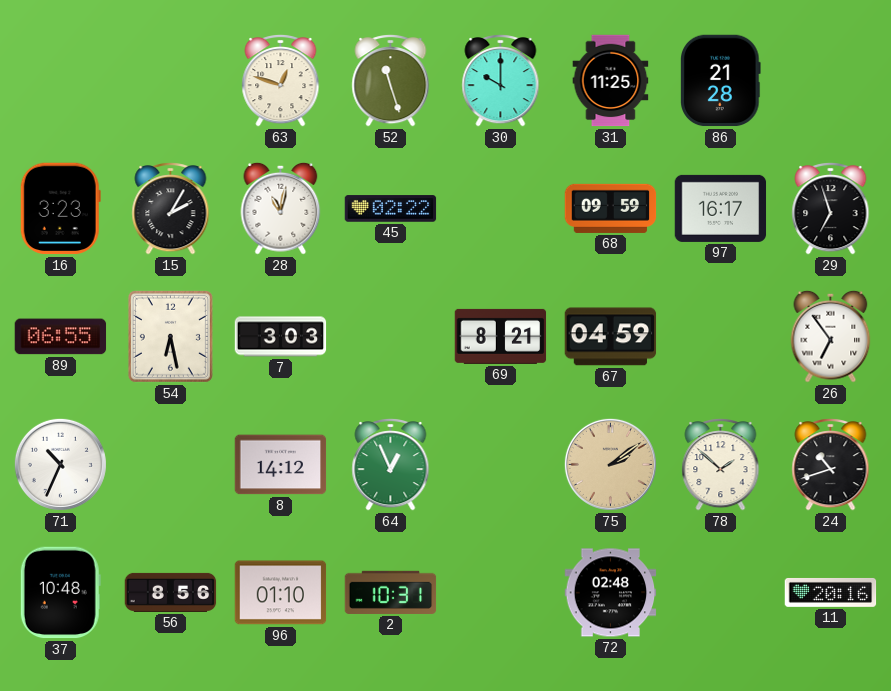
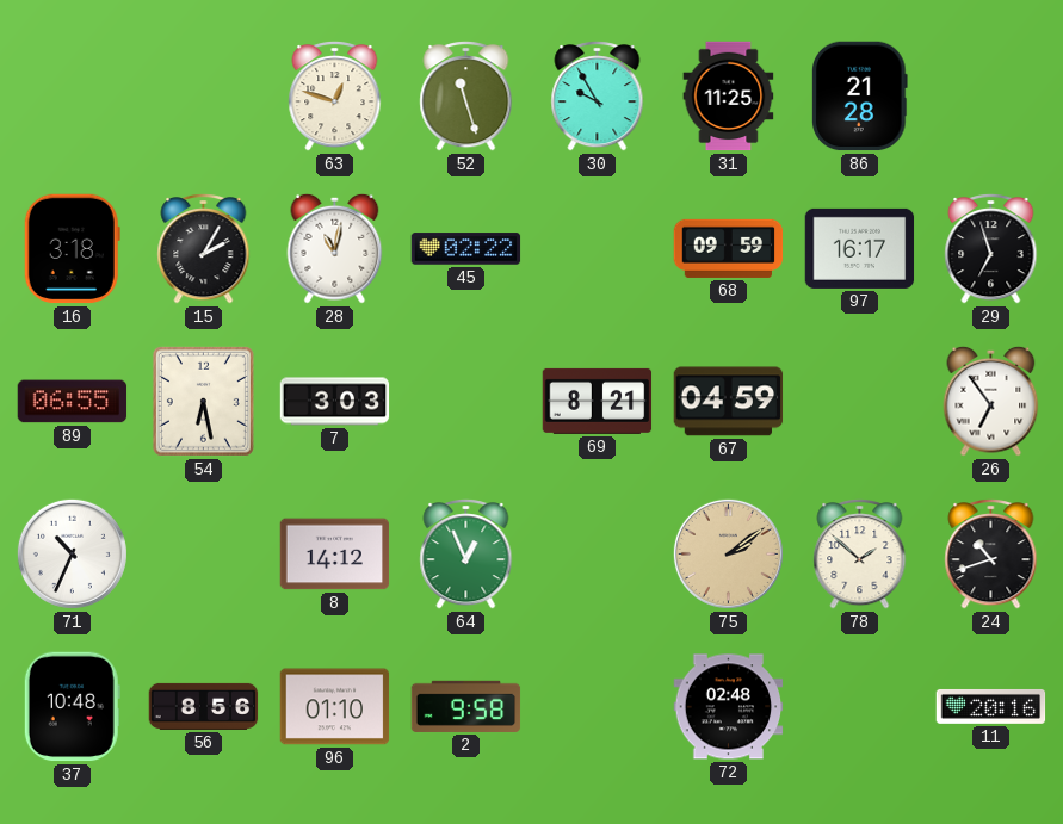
30: 10:00 -> 9:55 (598, 97)
16: 3:23 -> 3:18 (72, 249)
2: 10:31 -> 9:58 (466, 706)
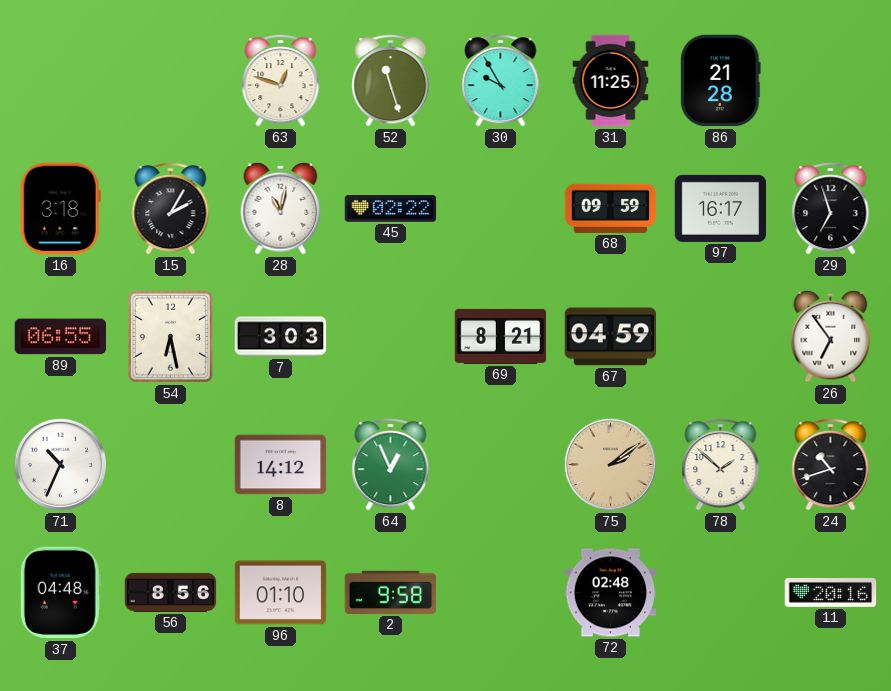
37: 10:48 -> 04:48 (60, 593)
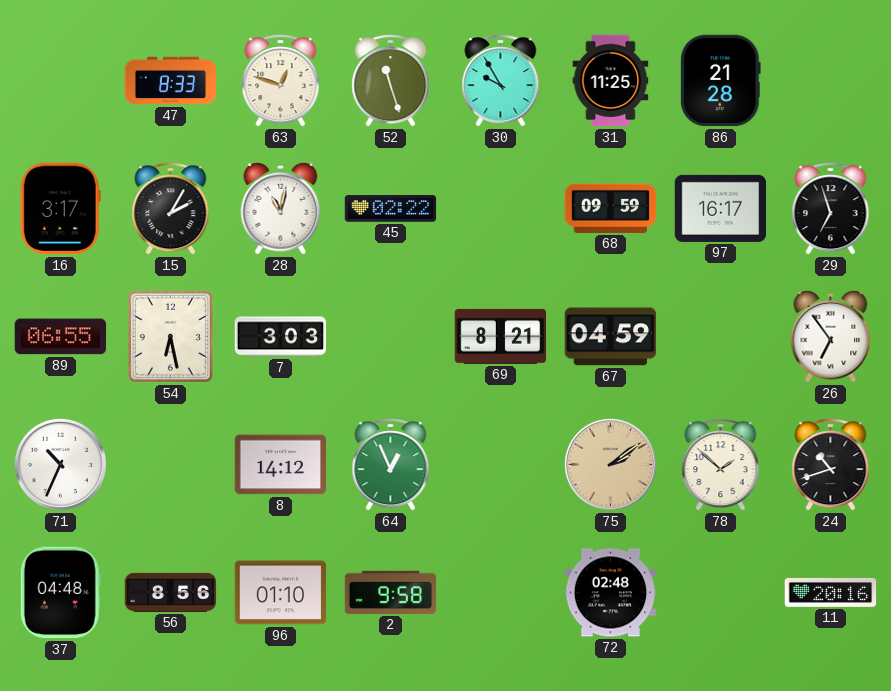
47: none -> 8:33 (171, 81)
16: 3:18 -> 3:17 (60, 209)
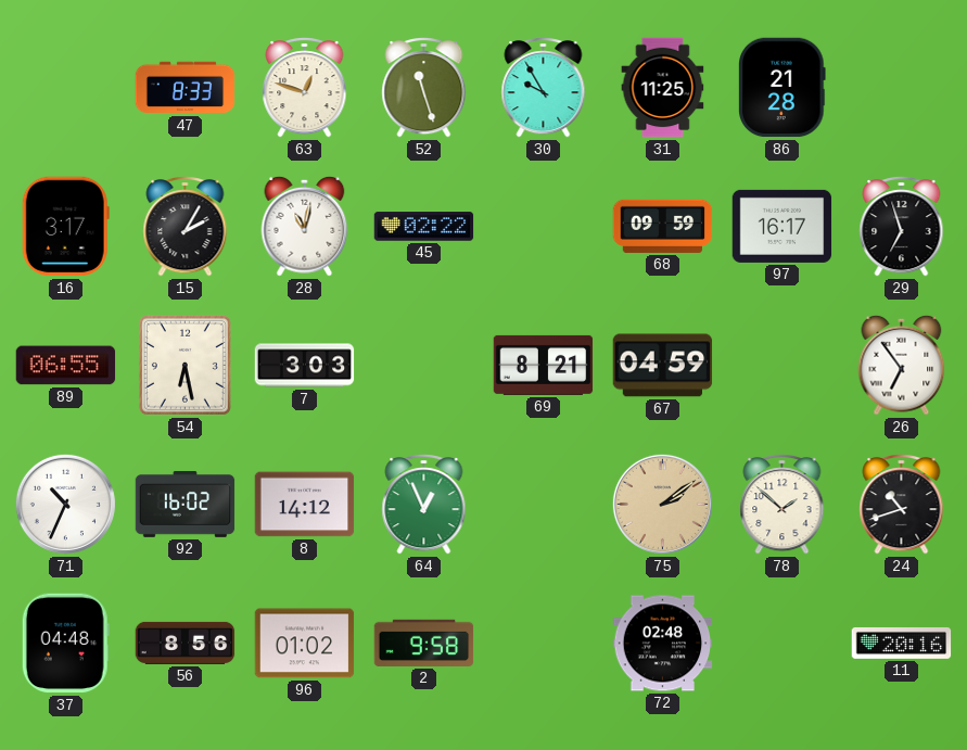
92: none -> 16:02 (186, 505)
96: 01:10 -> 01:02 (305, 644)
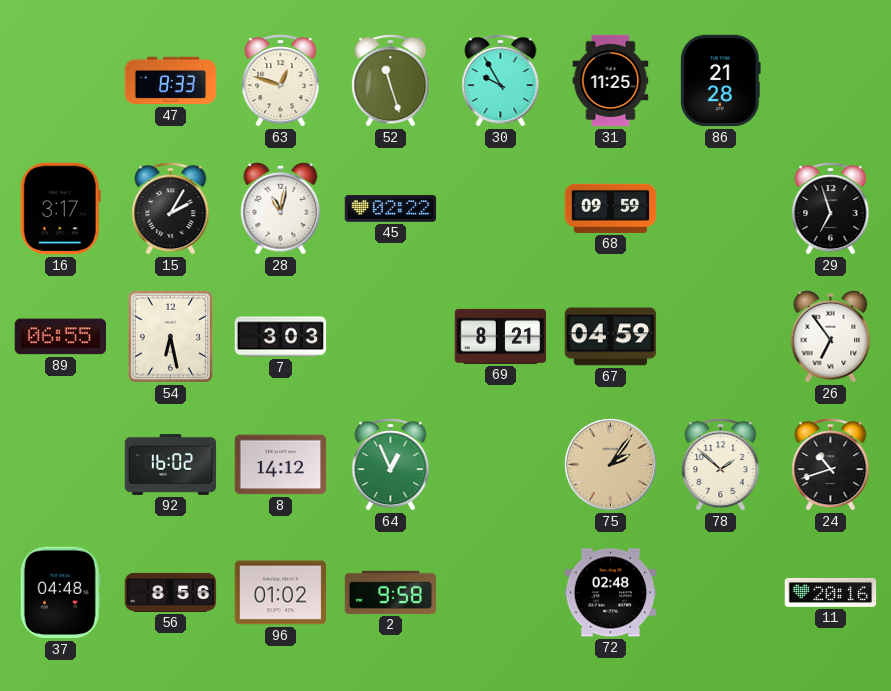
97: 16:17 -> none (782, 226)
71: 10:34 -> none (65, 504)
75: 2:09 -> 2:06 (610, 464)
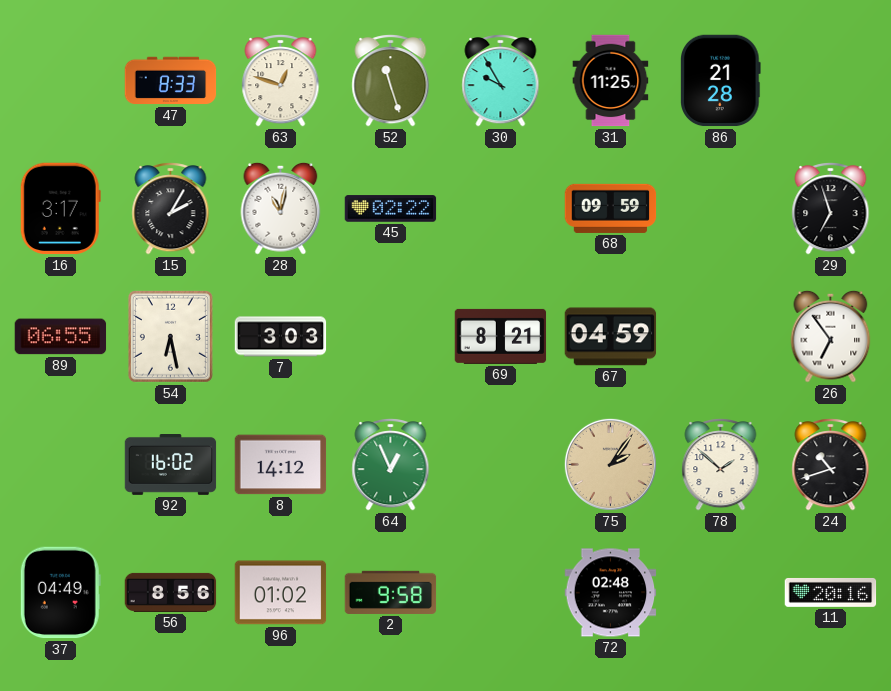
37: 04:48 -> 04:49 (60, 593)
